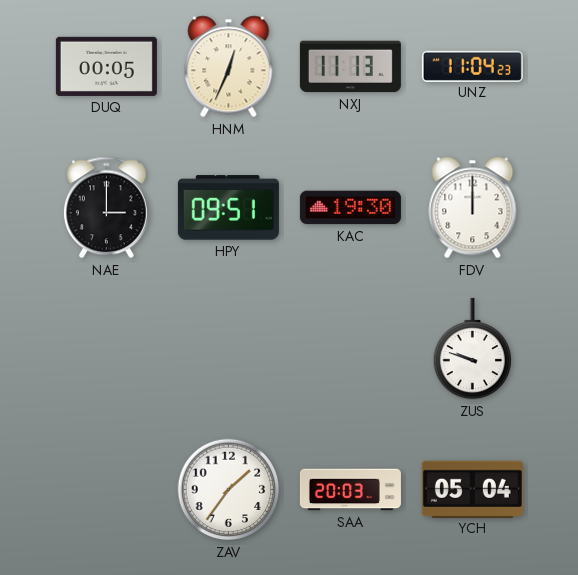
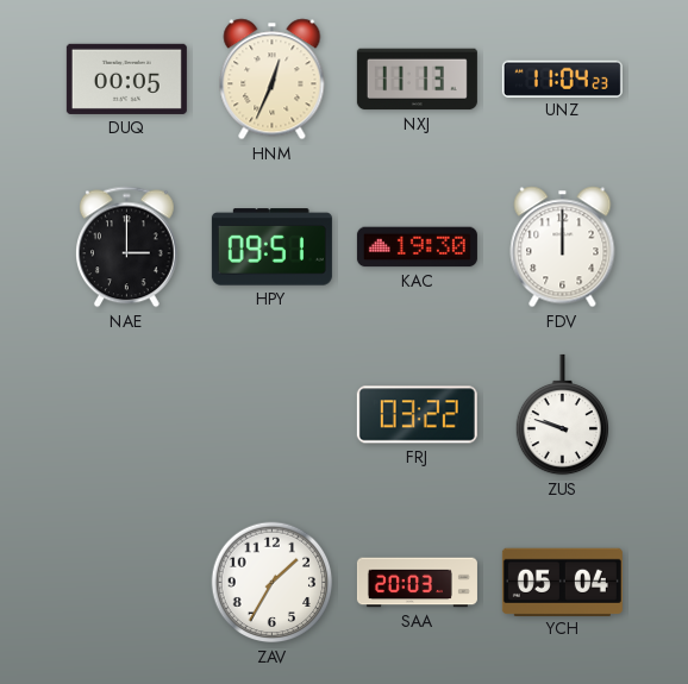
FRJ: none -> 03:22 (417, 415)
ZAV: 1:36 -> 1:35 (273, 583)
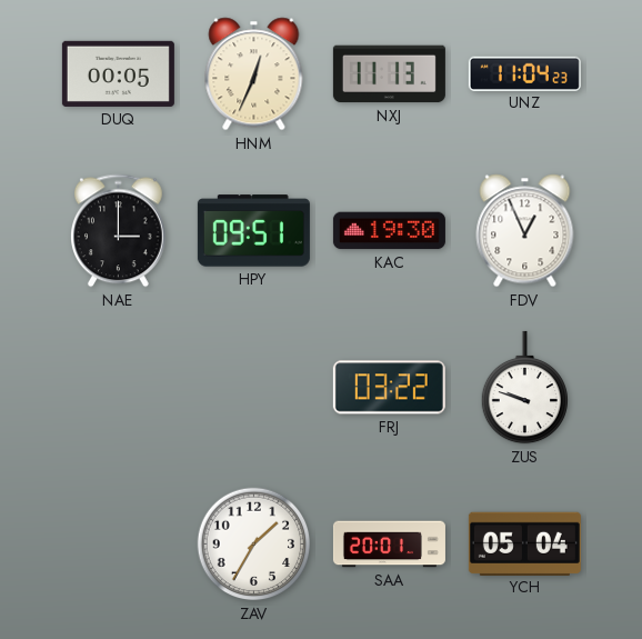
FDV: 12:00 -> 12:56 (525, 231)
SAA: 20:03 -> 20:01 (389, 545)
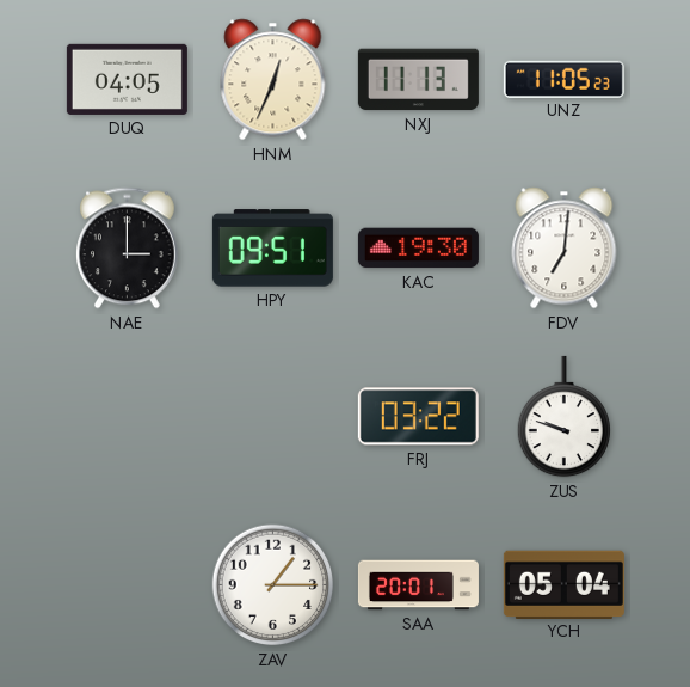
DUQ: 00:05 -> 04:05 (127, 79)
UNZ: 11:04 -> 11:05 (563, 79)
FDV: 12:56 -> 7:01 (565, 249)
ZAV: 1:35 -> 1:15 (273, 585)
